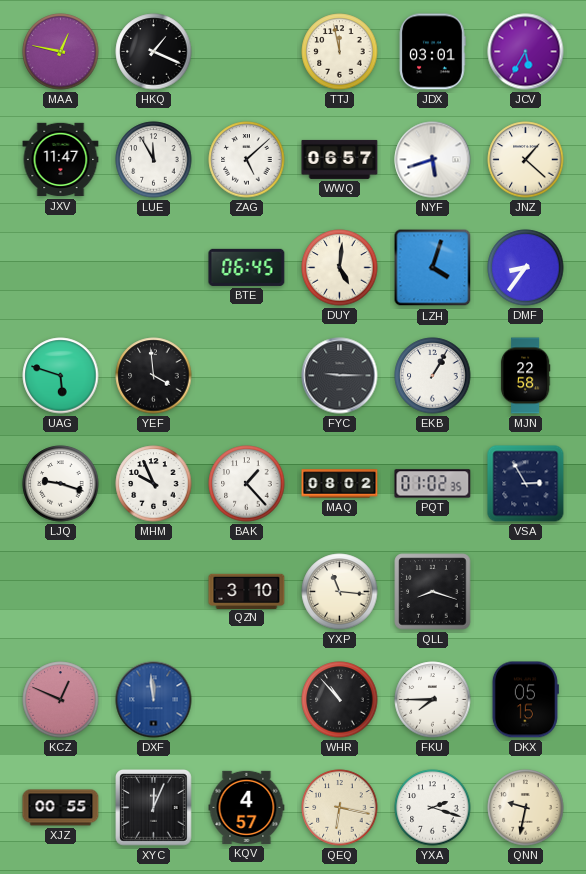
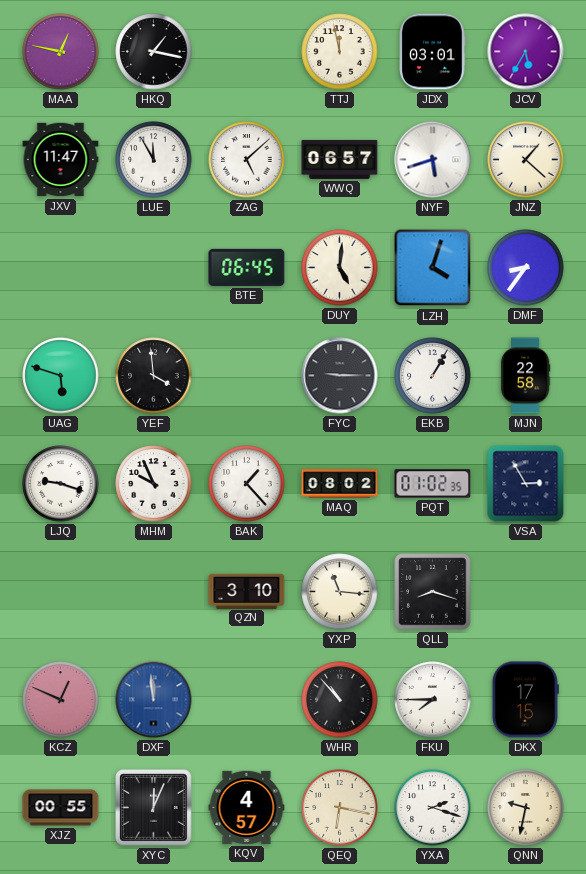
HKQ: 1:19 -> 1:17 (154, 52)
DKX: 05:15 -> 17:15 (525, 700)
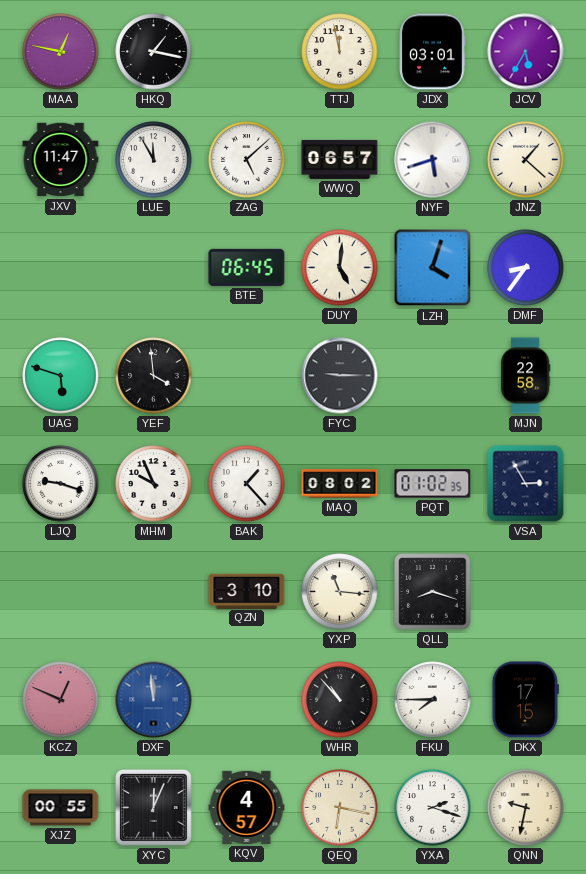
EKB: 1:05 -> none (433, 376)
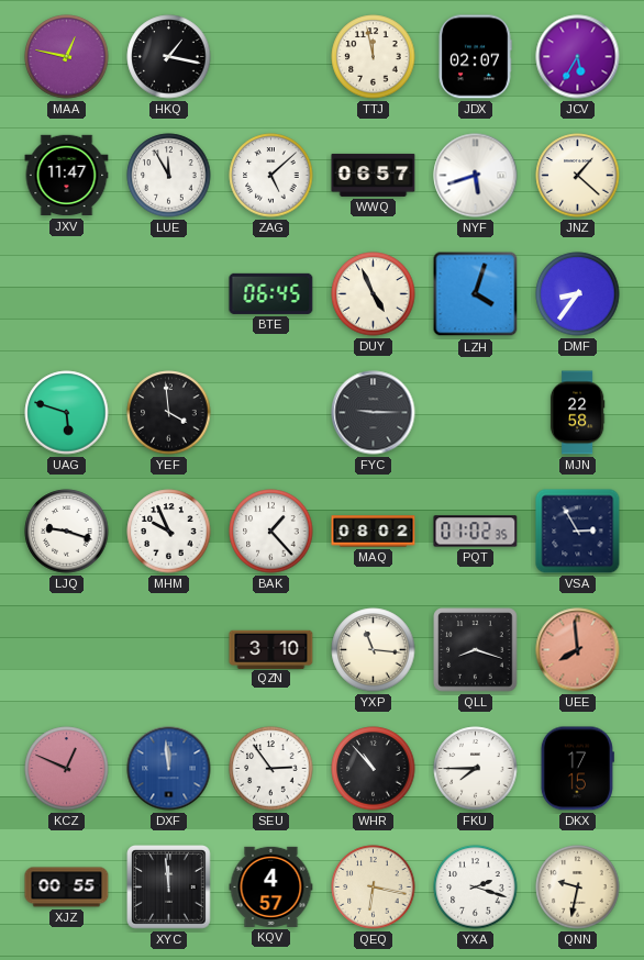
JDX: 03:01 -> 02:07 (475, 57)
DUY: 5:01 -> 4:56 (374, 294)
UEE: none -> 7:59 (578, 650)
SEU: none -> 2:54 (271, 769)
XYC: 12:04 -> 11:59 (169, 888)
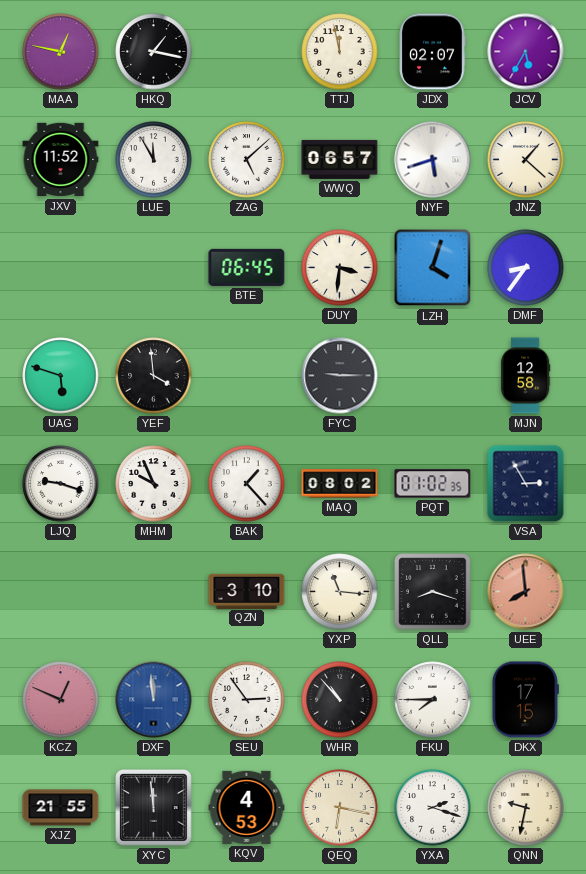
JXV: 11:47 -> 11:52 (61, 160)
DUY: 4:56 -> 3:31 (340, 268)
MJN: 22:58 -> 12:58 (525, 376)
XJZ: 00:55 -> 21:55 (61, 808)
KQV: 4:57 -> 4:53 (247, 807)
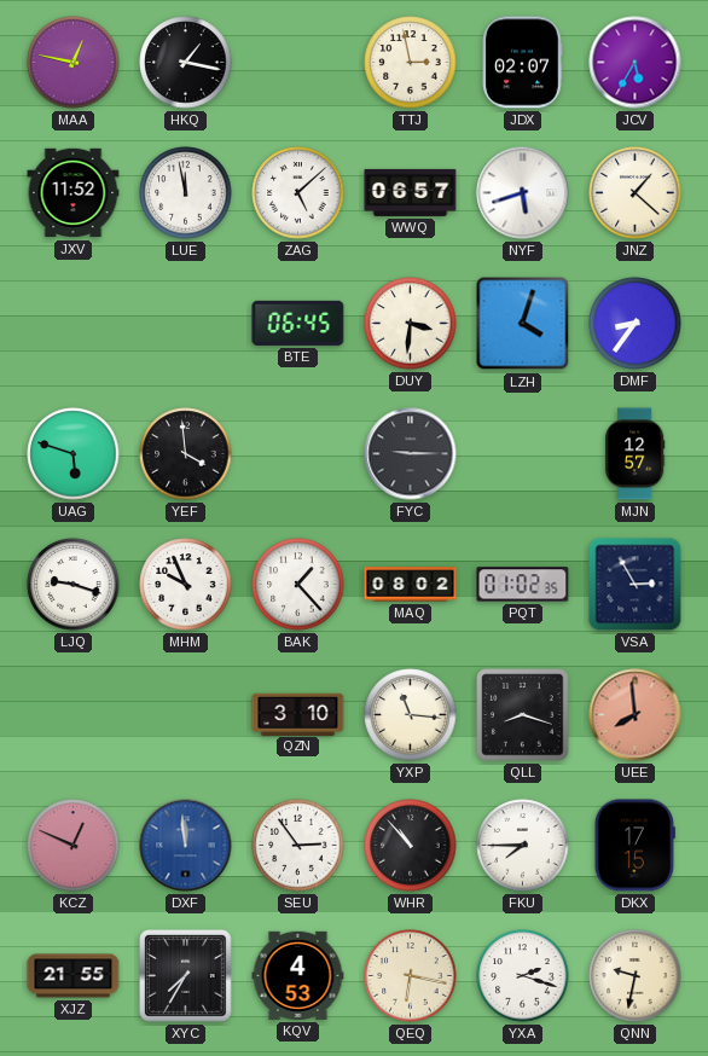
TTJ: 11:58 -> 2:58 (411, 63)
LUE: 11:55 -> 11:58 (186, 193)
MJN: 12:58 -> 12:57 (634, 454)
XYC: 11:59 -> 7:35 (186, 976)
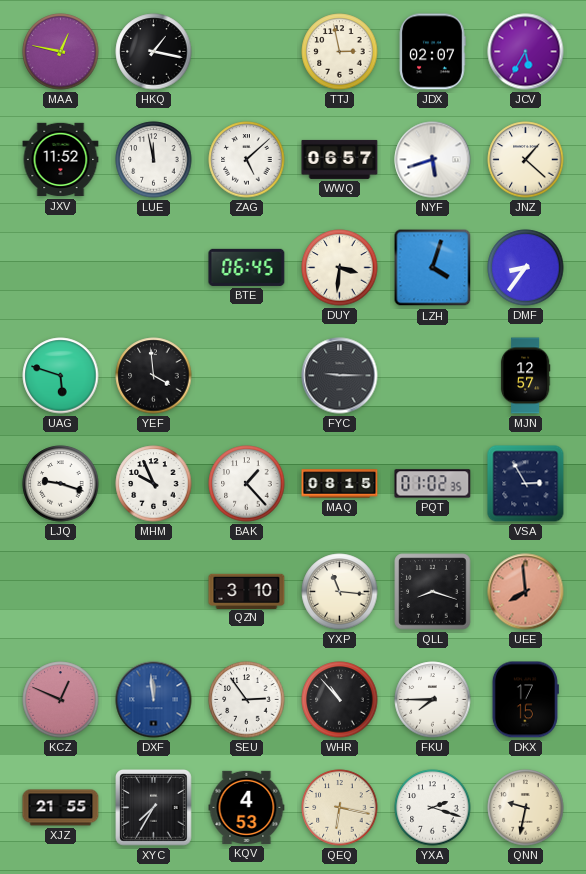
MAQ: 08:02 -> 08:15 (340, 484)
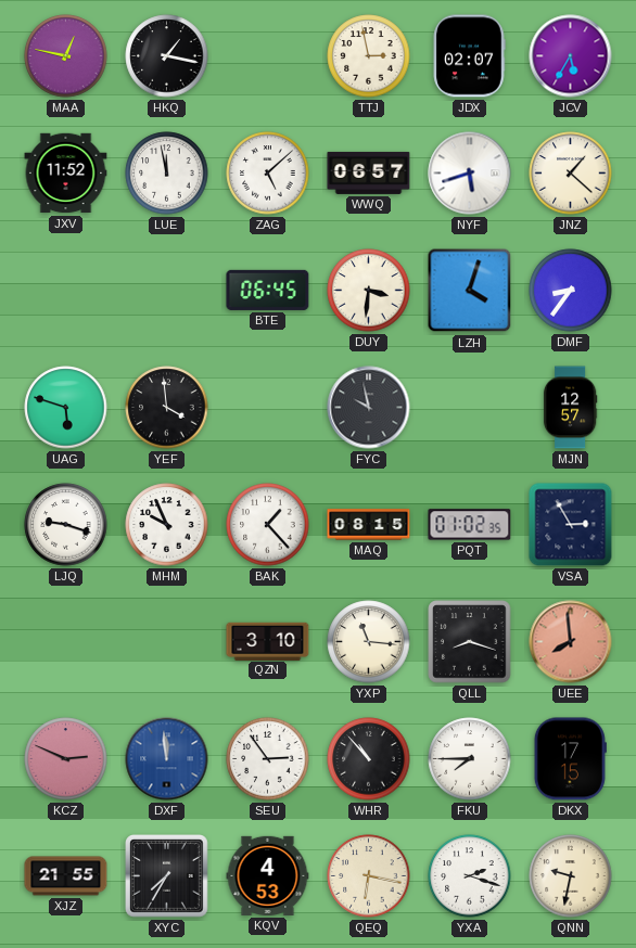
FYC: 9:15 -> 9:58 (369, 408)
KCZ: 12:49 -> 2:49 (66, 759)
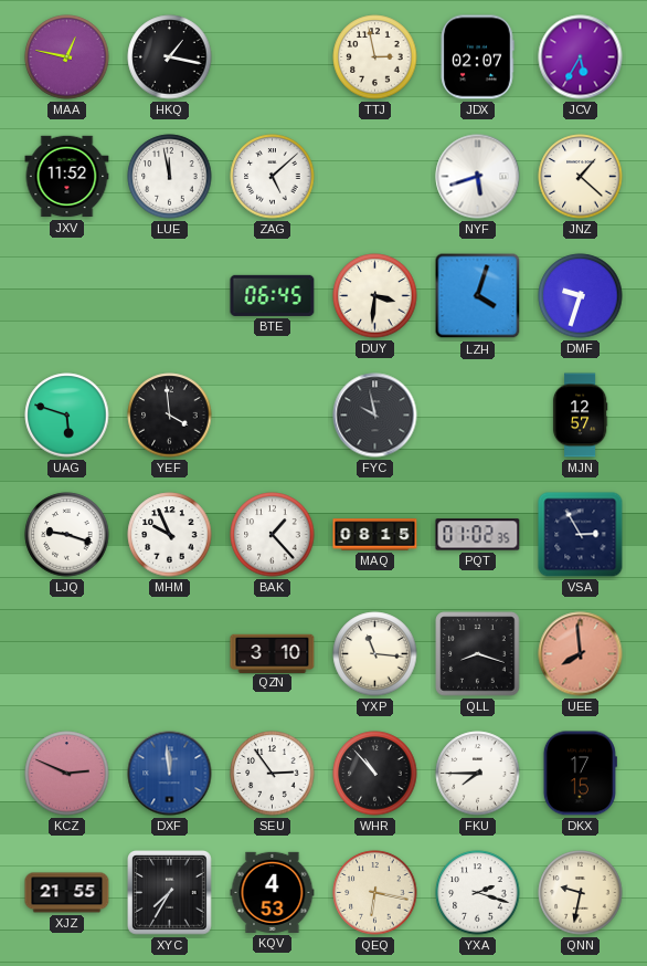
WWQ: 06:57 -> none (369, 172)
DMF: 8:36 -> 9:33 (581, 296)
